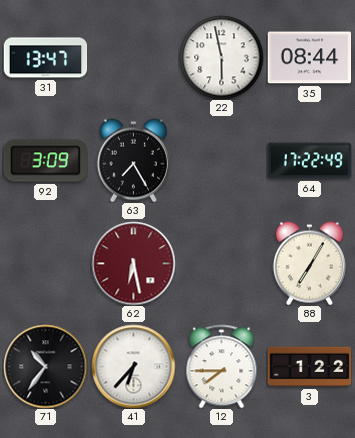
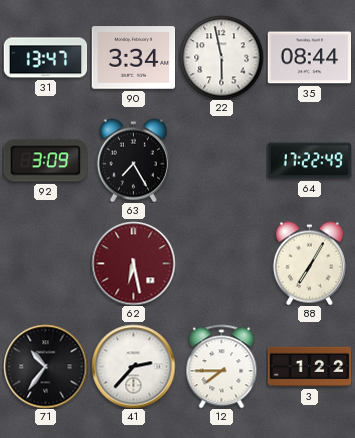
90: none -> 3:34 (133, 58)
41: 6:37 -> 2:37 (133, 366)
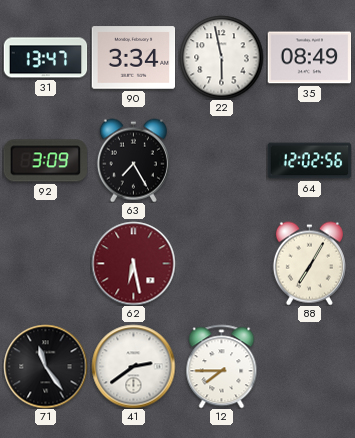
35: 08:44 -> 08:49 (309, 58)
64: 17:22 -> 12:02 (309, 161)
71: 10:36 -> 11:24 (45, 366)
41: 2:37 -> 2:39 (133, 366)
3: 1:22 -> none (309, 367)
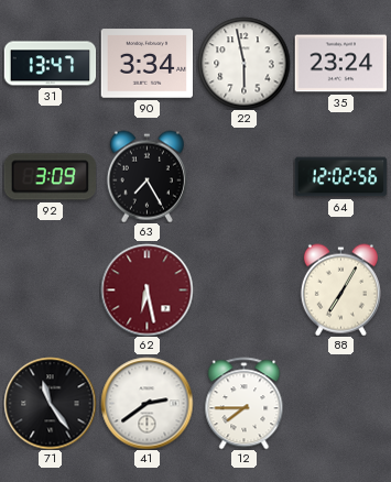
35: 08:49 -> 23:24 (340, 64)
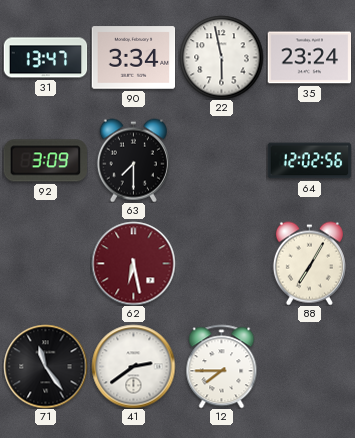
63: 7:25 -> 7:30 (133, 160)
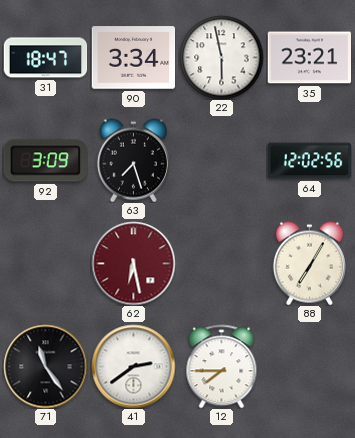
31: 13:47 -> 18:47 (45, 58)
35: 23:24 -> 23:21 (309, 58)
63: 7:30 -> 7:27 (133, 160)
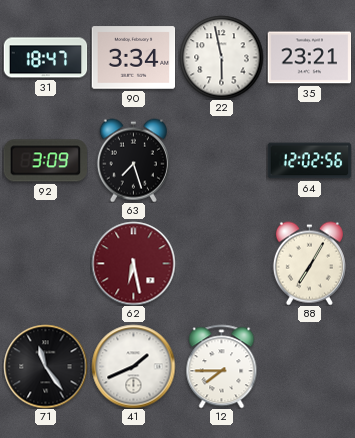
41: 2:39 -> 1:41 (133, 366)
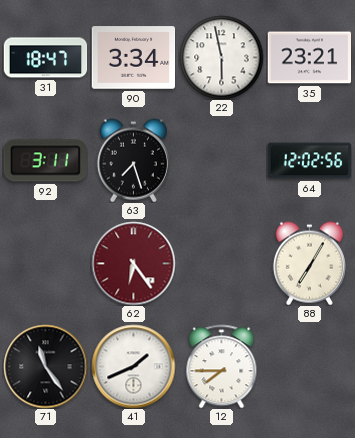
92: 3:09 -> 3:11 (45, 161)
62: 6:28 -> 6:24 (133, 263)
